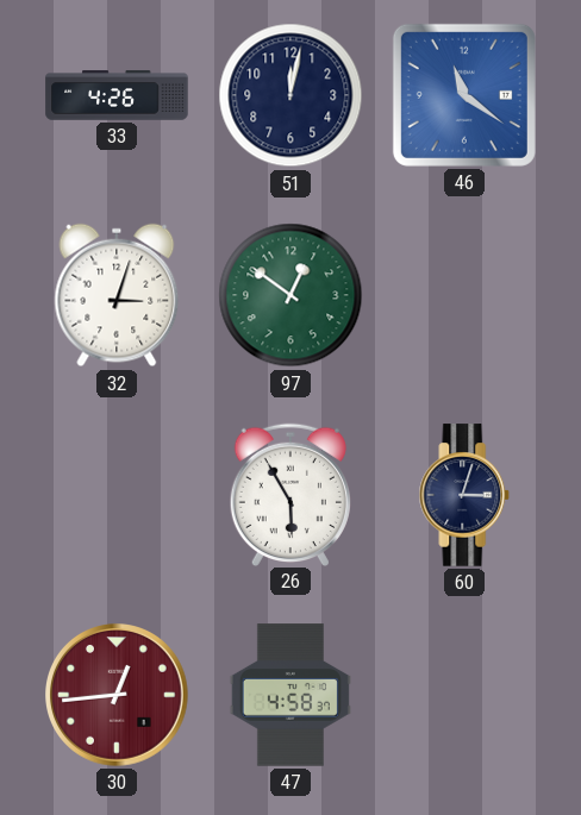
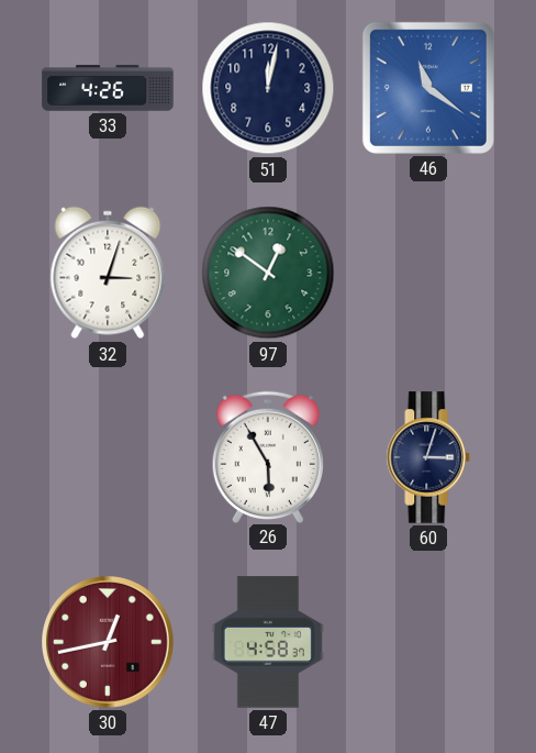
30: 12:44 -> 12:43 (109, 643)
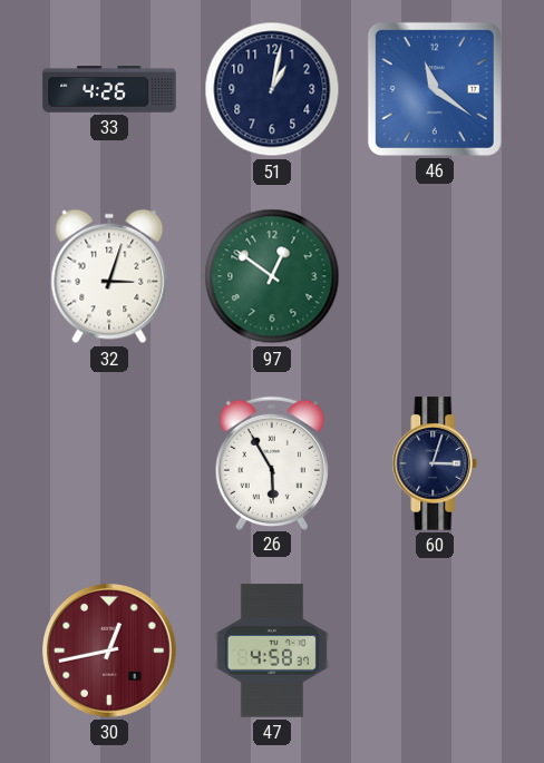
51: 12:02 -> 1:02 (272, 89)
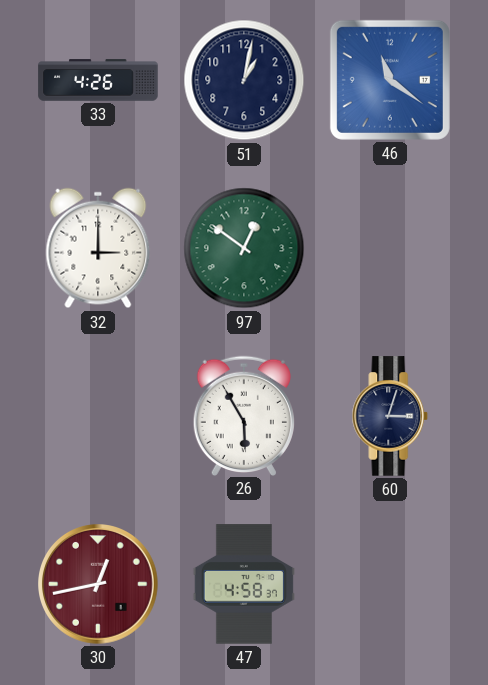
32: 3:03 -> 3:00 (98, 248)
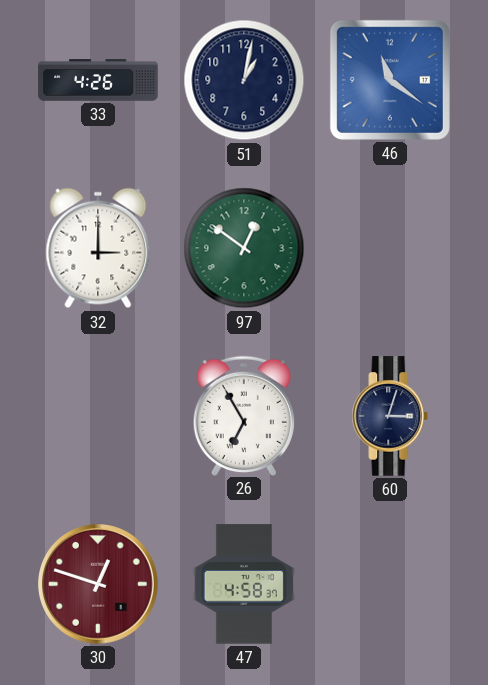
26: 5:55 -> 6:55 (244, 415)
30: 12:43 -> 12:48 (99, 585)
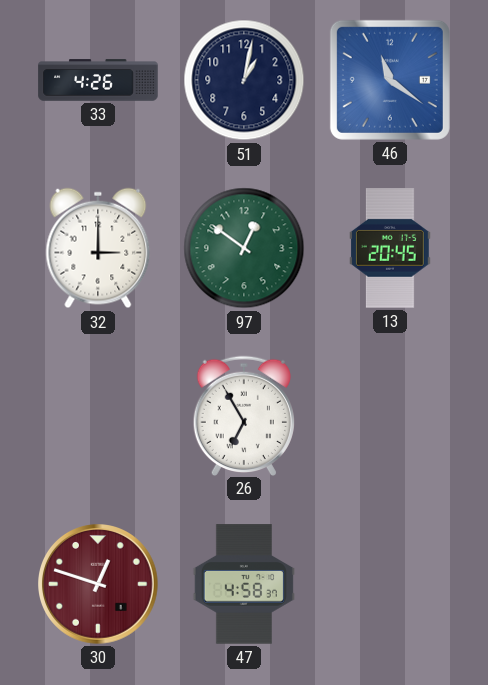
13: none -> 20:45 (390, 248)
60: 3:03 -> none (390, 416)
